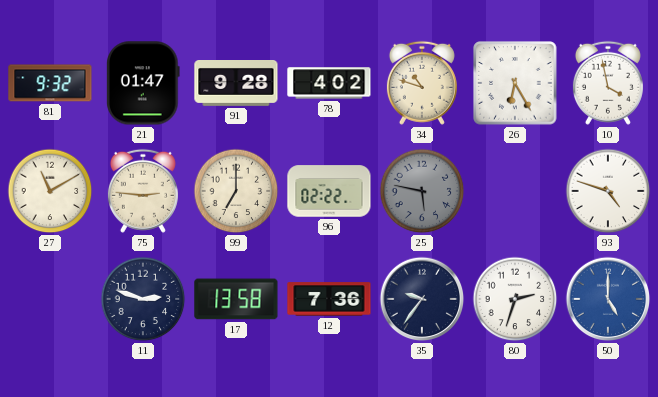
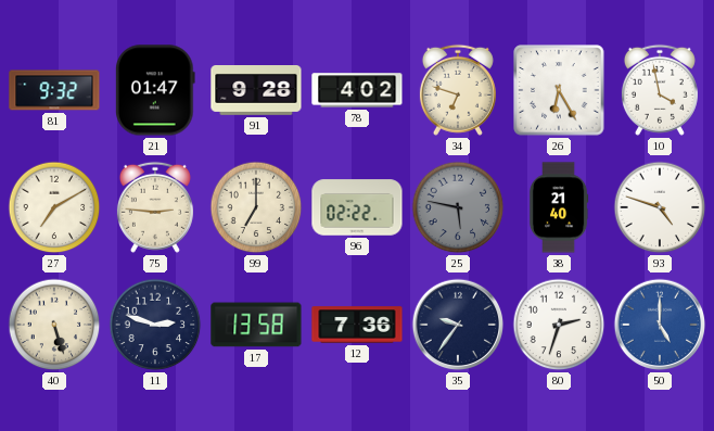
34: 10:48 -> 6:48 (458, 90)
27: 11:10 -> 7:10 (54, 207)
38: none -> 21:40 (559, 207)
40: none -> 5:27 (54, 325)
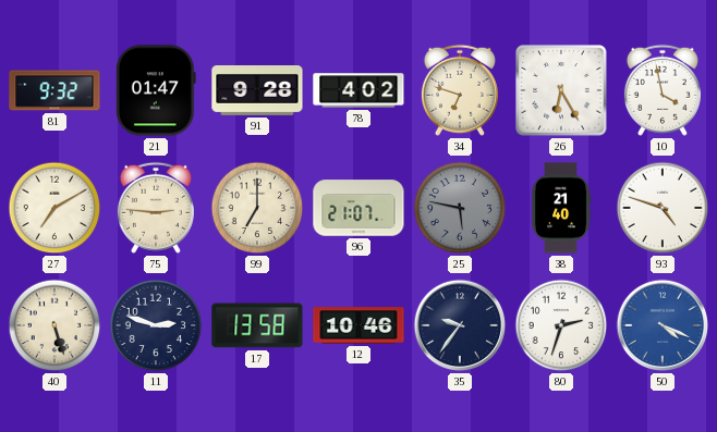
96: 02:22 -> 21:07 (358, 208)
12: 7:36 -> 10:46 (358, 325)
50: 5:00 -> 4:19 (663, 325)
